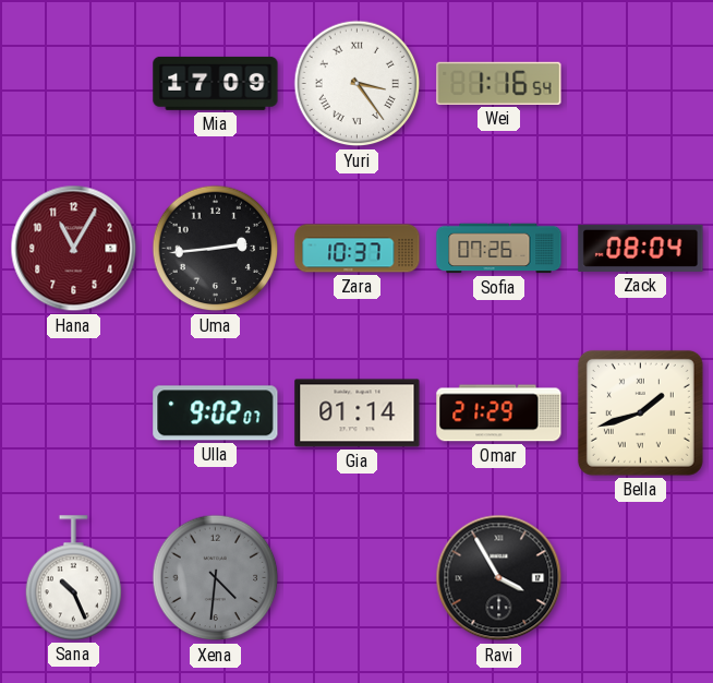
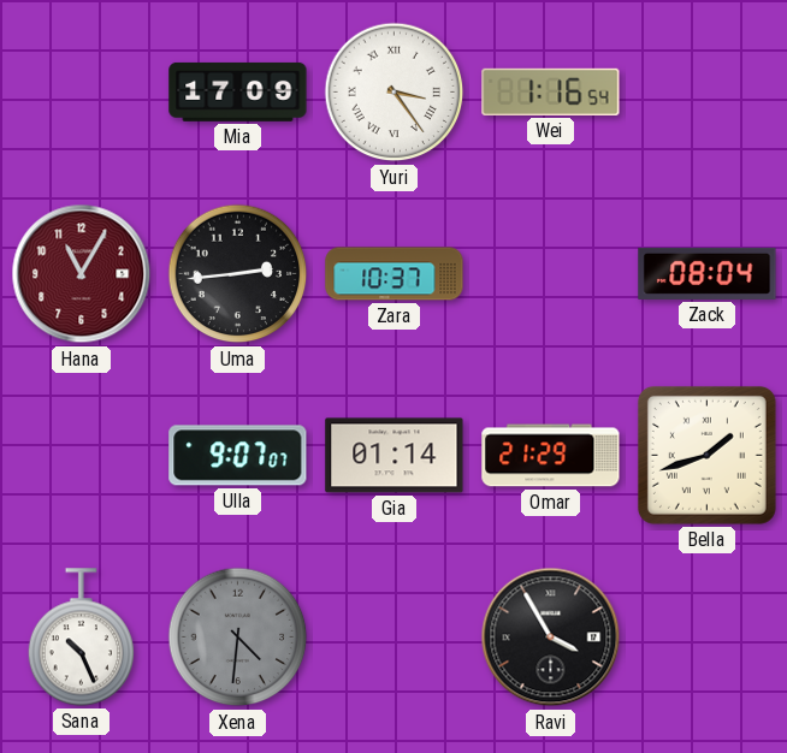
Sofia: 07:26 -> none (499, 249)
Ulla: 9:02 -> 9:07 (238, 456)
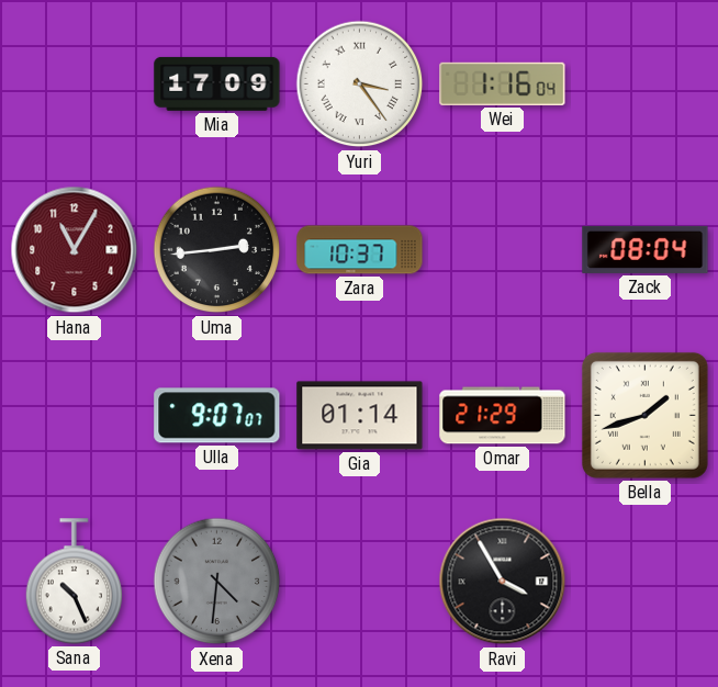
Wei: 1:16:54 -> 1:16:04 (503, 83)
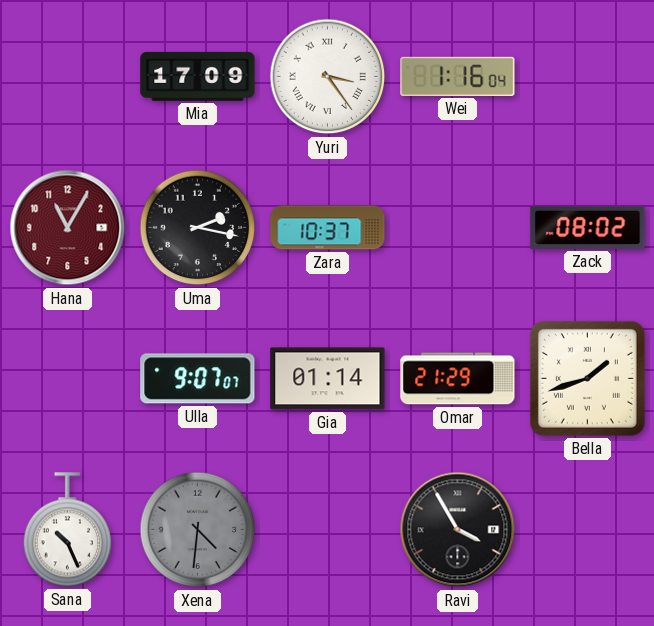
Uma: 2:44 -> 2:17 (198, 228)
Zack: 08:04 -> 08:02 (588, 227)
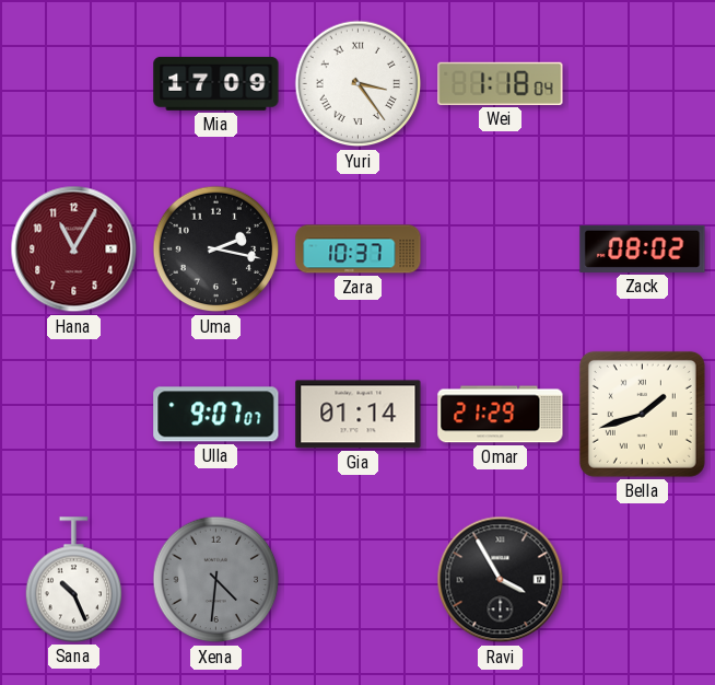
Wei: 1:16 -> 1:18 (501, 83)
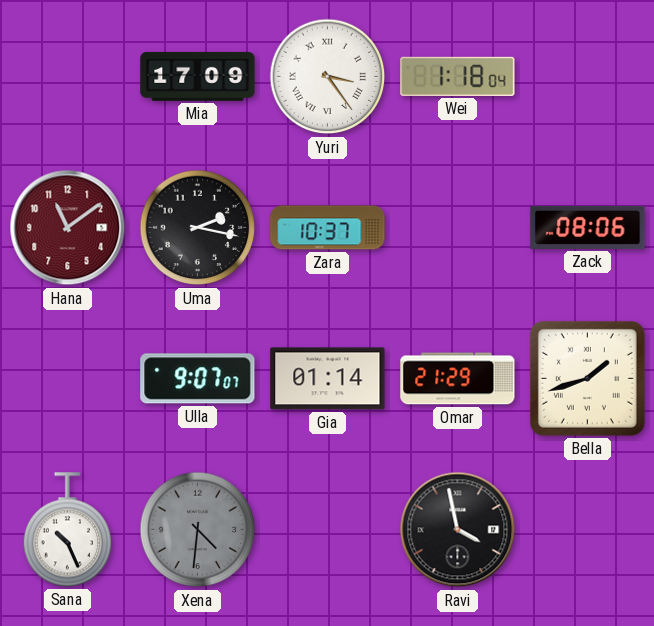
Hana: 11:05 -> 11:09 (68, 228)
Zack: 08:02 -> 08:06 (588, 227)
Ravi: 3:55 -> 3:58 (458, 530)
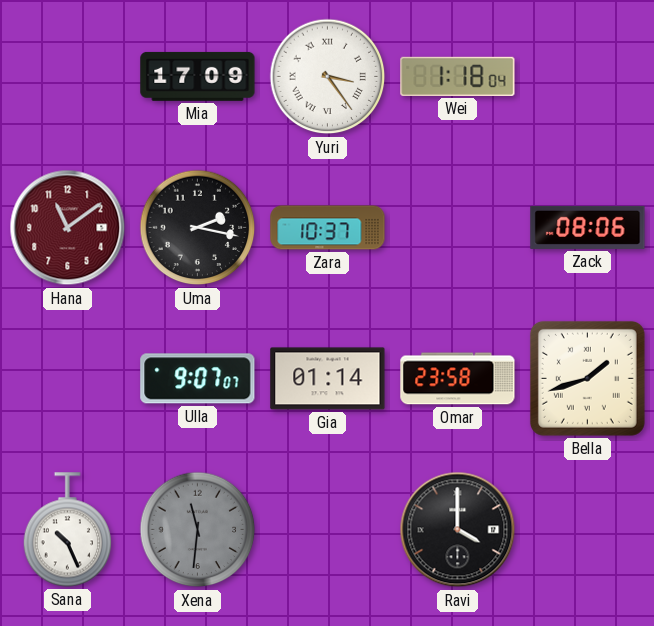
Omar: 21:29 -> 23:58 (458, 379)
Xena: 4:31 -> 11:31 (198, 530)
Ravi: 3:58 -> 4:00 (458, 530)
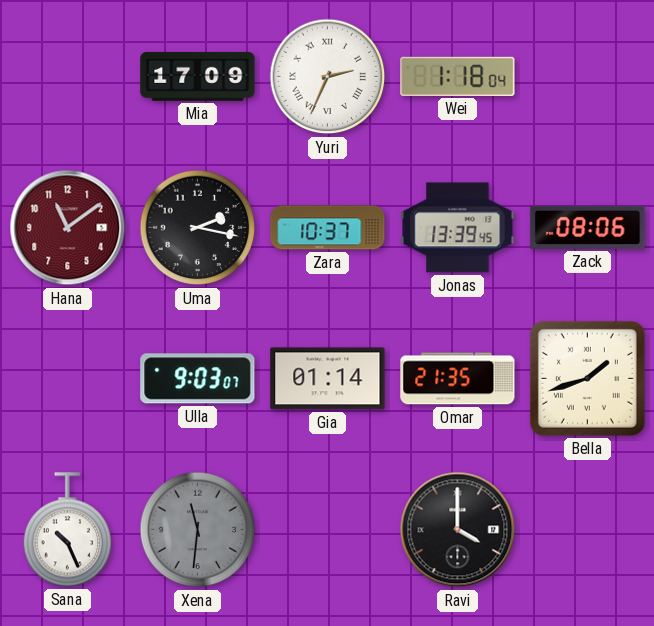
Yuri: 3:24 -> 2:34 (328, 77)
Jonas: none -> 13:39 (458, 228)
Ulla: 9:07 -> 9:03 (198, 379)
Omar: 23:58 -> 21:35 (458, 379)
